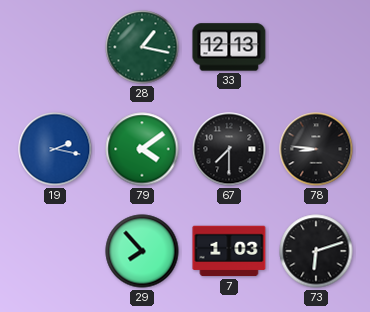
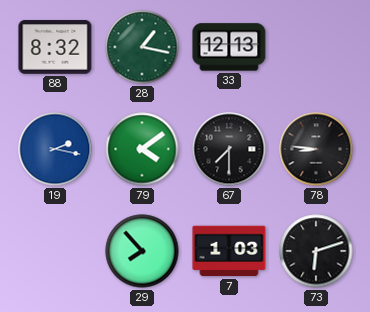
88: none -> 8:32 (55, 47)
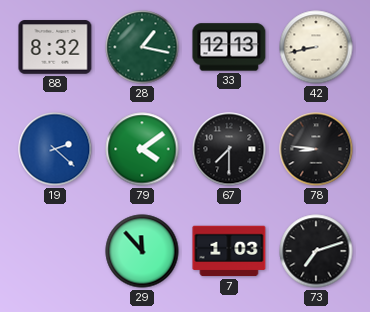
42: none -> 8:43 (316, 47)
19: 2:17 -> 2:22 (55, 149)
29: 7:53 -> 11:53 (142, 251)
73: 6:12 -> 7:12 (316, 251)
